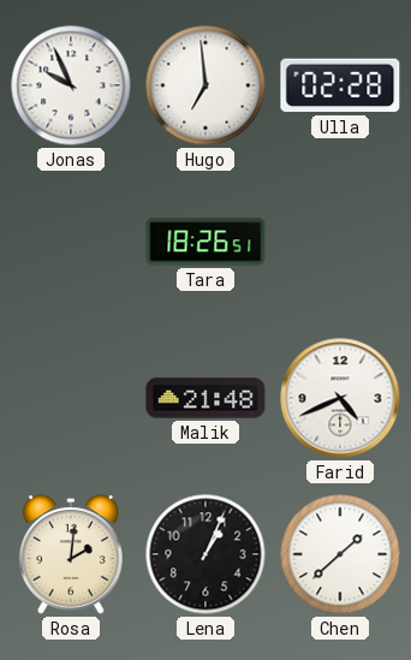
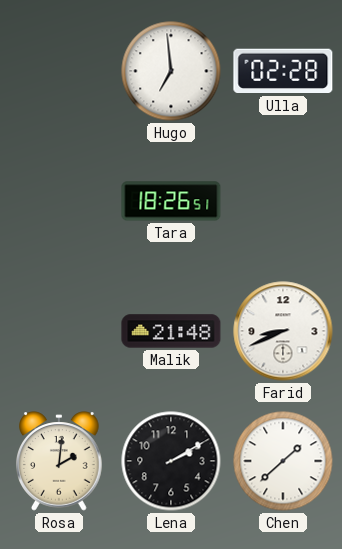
Jonas: 9:56 -> none (71, 85)
Farid: 4:41 -> 8:41 (283, 331)
Lena: 1:04 -> 2:10 (171, 461)
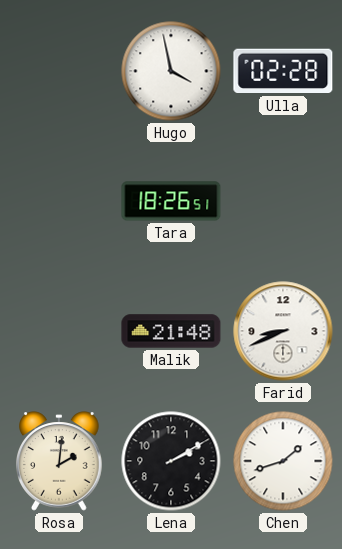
Hugo: 6:59 -> 3:58 (171, 71)
Chen: 1:38 -> 1:42 (283, 461)
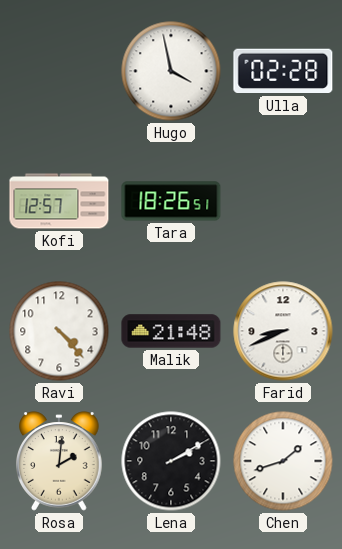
Kofi: none -> 12:57 (59, 201)
Ravi: none -> 4:23 (59, 331)
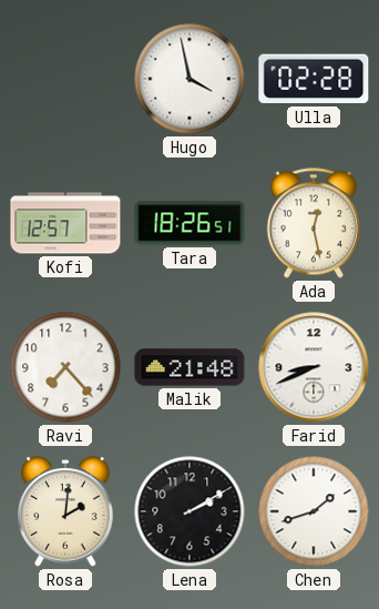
Ada: none -> 12:28 (314, 223)
Ravi: 4:23 -> 7:23 (65, 367)
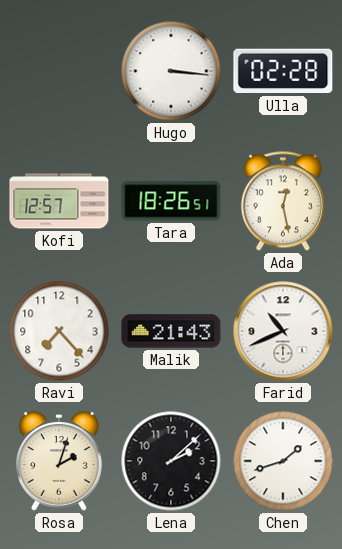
Hugo: 3:58 -> 3:16 (171, 71)
Malik: 21:48 -> 21:43 (171, 331)
Farid: 8:41 -> 10:41 (283, 331)
Rosa: 2:01 -> 2:03 (60, 461)
Lena: 2:10 -> 2:08 (171, 461)
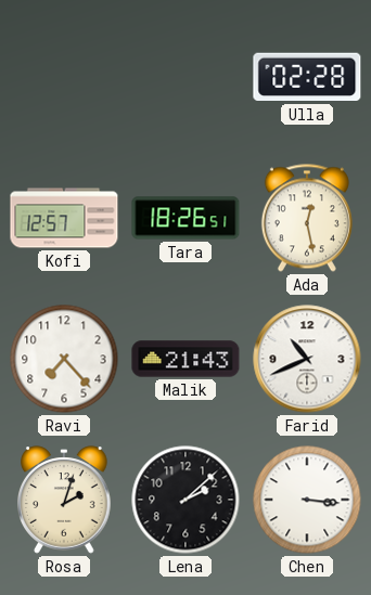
Hugo: 3:16 -> none (171, 71)
Chen: 1:42 -> 3:16 (307, 500)
